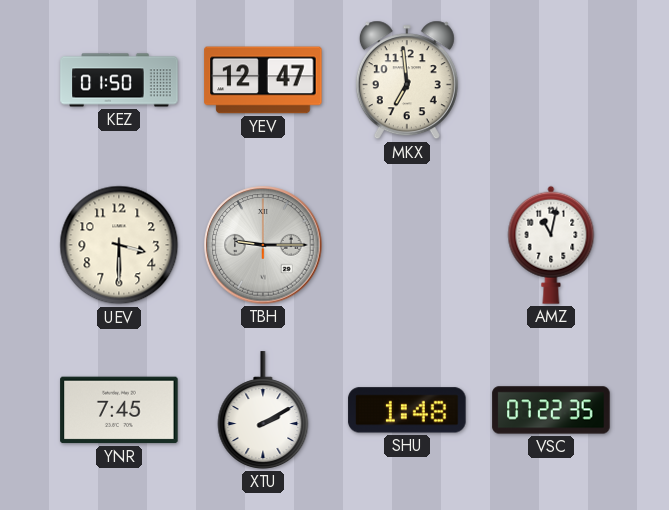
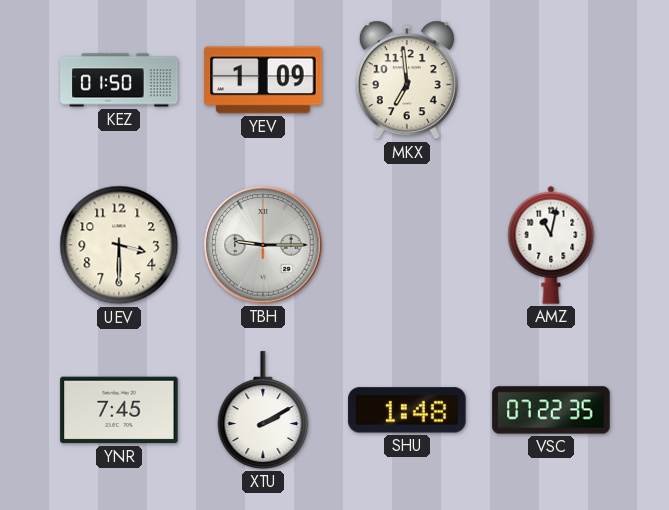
YEV: 12:47 -> 1:09 (263, 80)
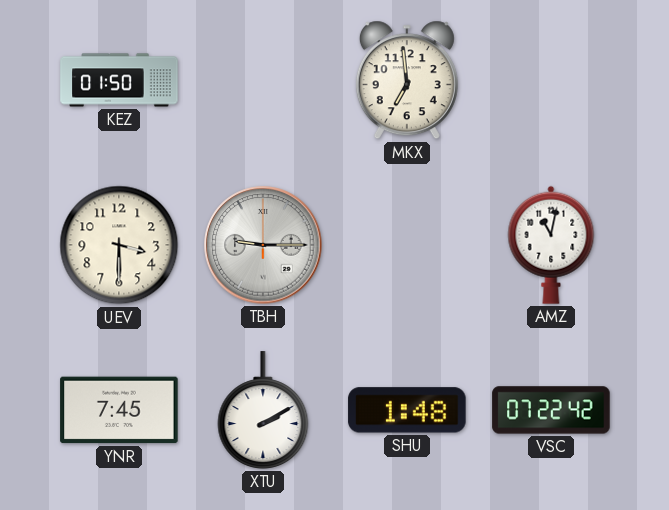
YEV: 1:09 -> none (263, 80)
VSC: 07:22:35 -> 07:22:42 (551, 410)
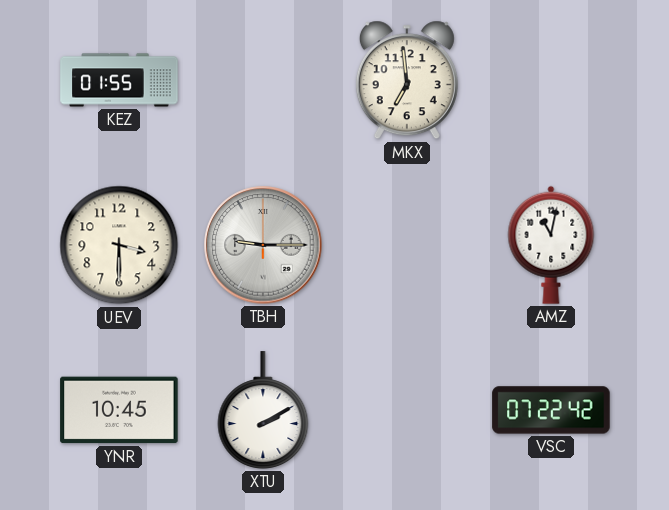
KEZ: 01:50 -> 01:55 (119, 80)
YNR: 7:45 -> 10:45 (119, 410)
SHU: 1:48 -> none (407, 410)
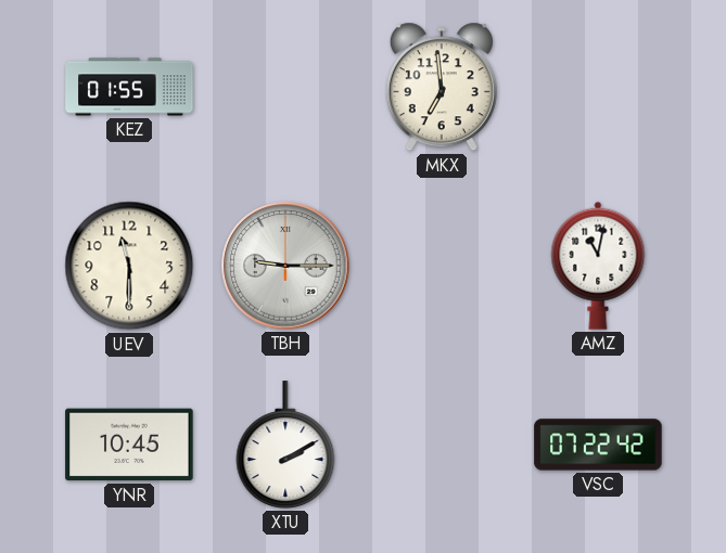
UEV: 3:30 -> 11:30 (129, 266)
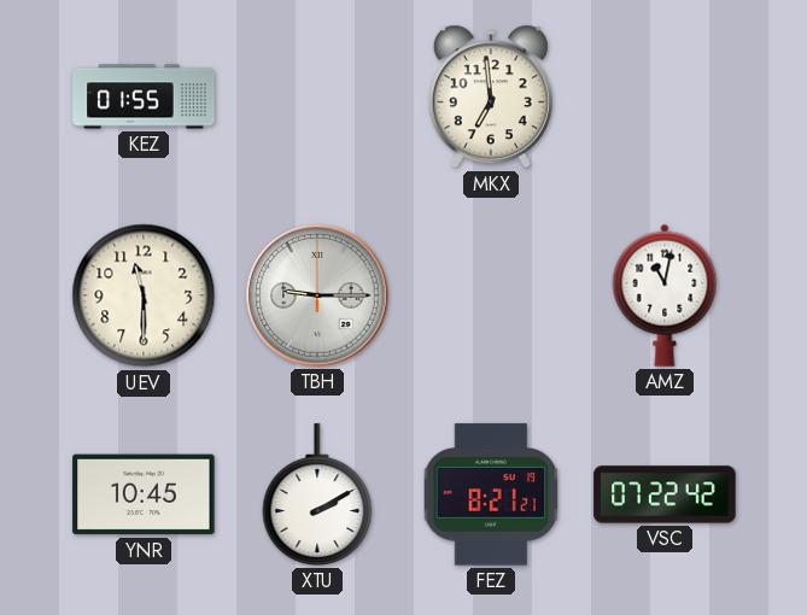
FEZ: none -> 8:21 (491, 494)
